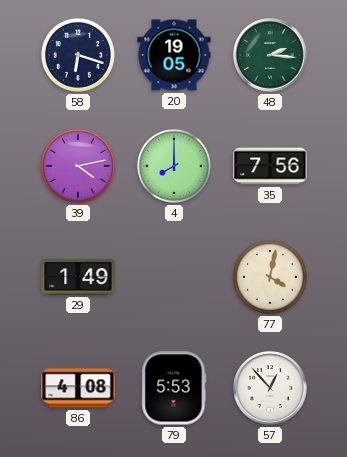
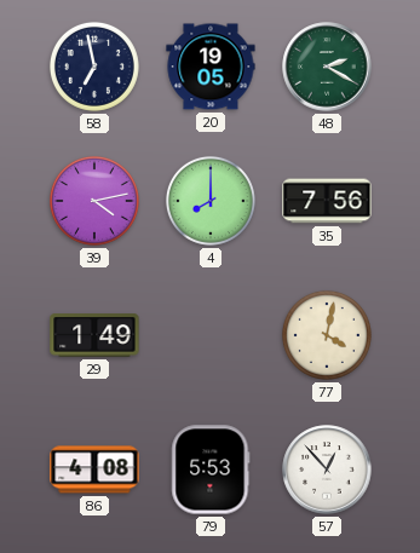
58: 6:18 -> 6:58 (94, 67)
48: 2:16 -> 2:20 (327, 67)
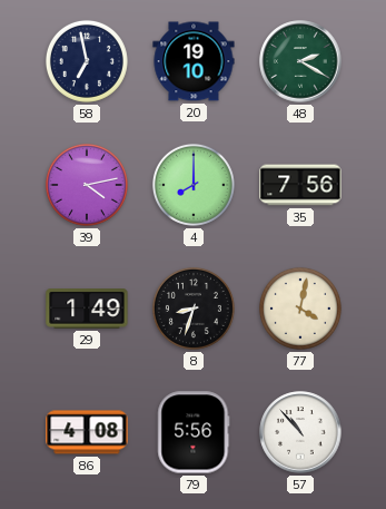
20: 19:05 -> 19:10 (194, 61)
8: none -> 8:33 (194, 309)
79: 5:53 -> 5:56 (194, 432)
57: 12:53 -> 10:53 (300, 432)
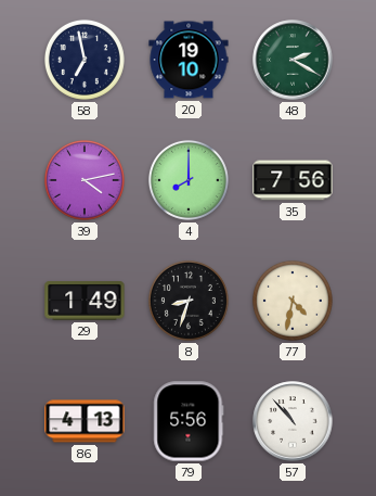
77: 4:02 -> 4:32 (293, 301)
86: 4:08 -> 4:13 (85, 421)
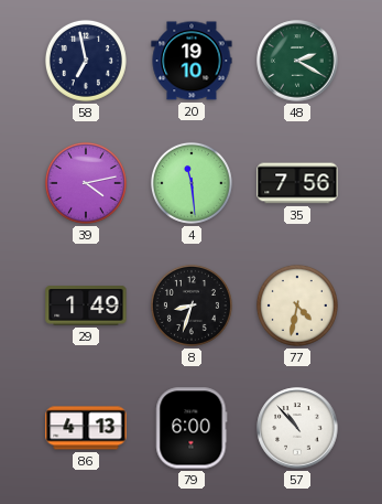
4: 8:00 -> 11:29 (192, 183)
79: 5:56 -> 6:00 (192, 428)
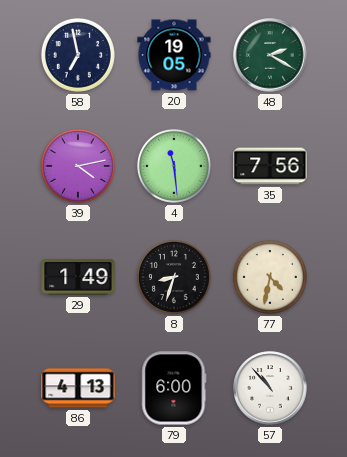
20: 19:10 -> 19:05 (174, 55)
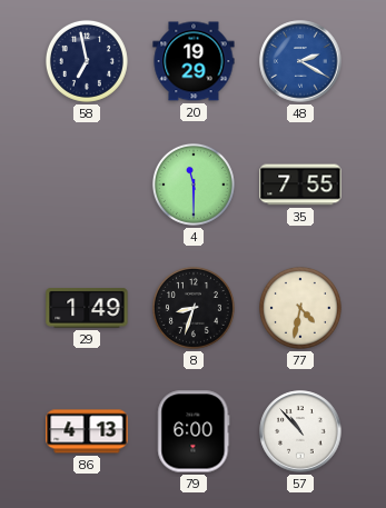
20: 19:05 -> 19:29 (194, 61)
48 dial: green -> blue (300, 61)
39: 4:13 -> none (78, 166)
4: 11:29 -> 11:30 (194, 185)
35: 7:56 -> 7:55 (300, 185)
